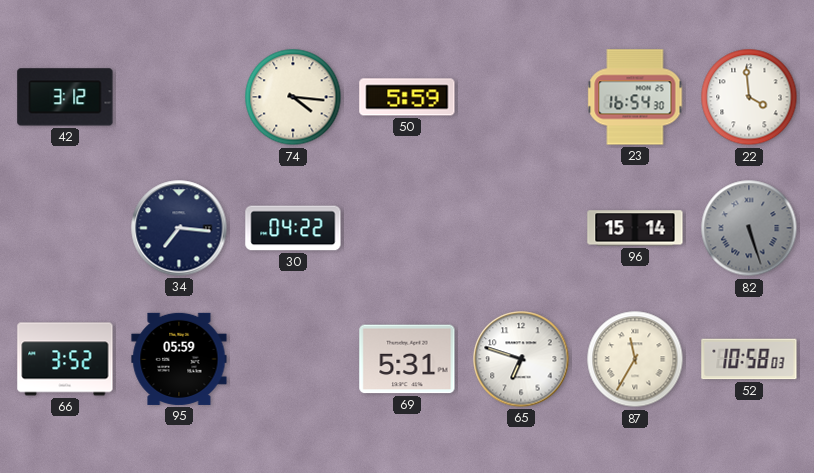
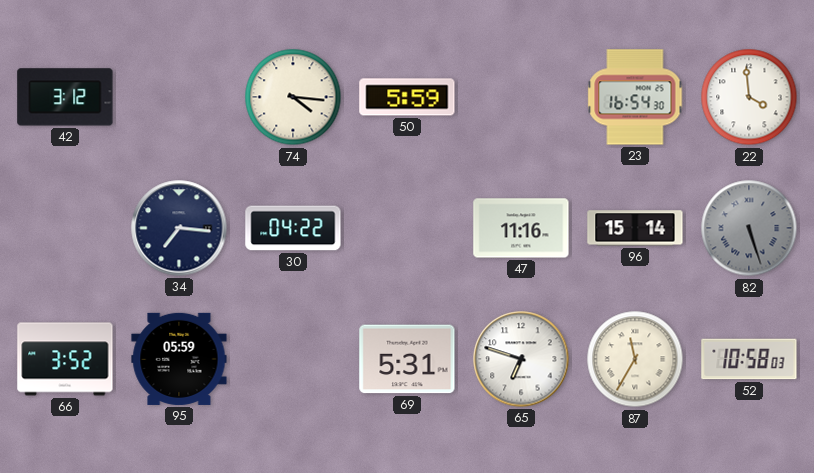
47: none -> 11:16 (521, 228)
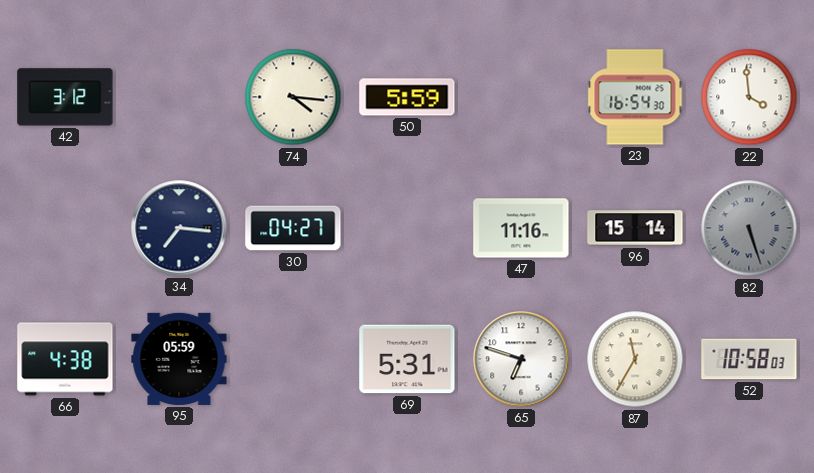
30: 04:22 -> 04:27 (293, 228)
66: 3:52 -> 4:38 (65, 359)
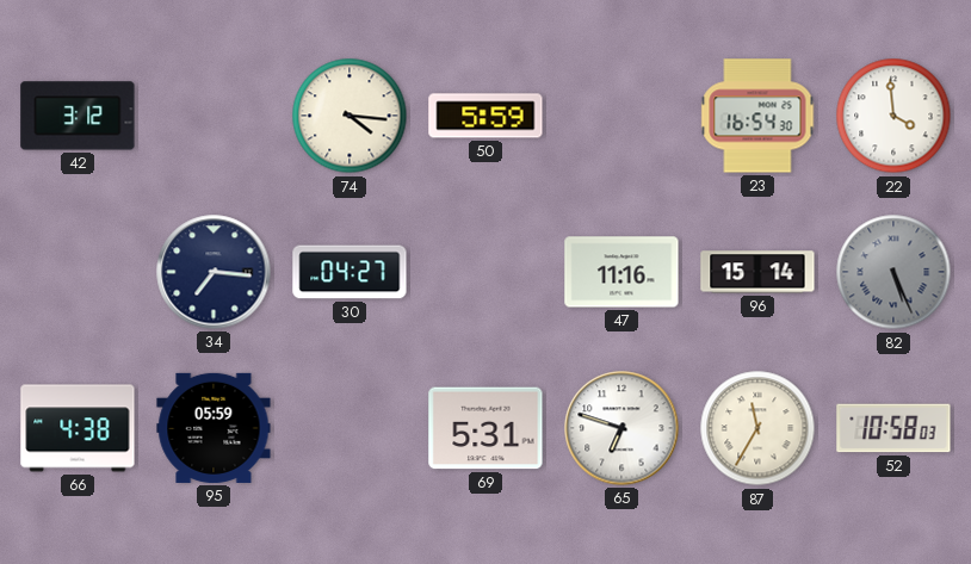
82: 5:27 -> 5:26 (893, 272)
